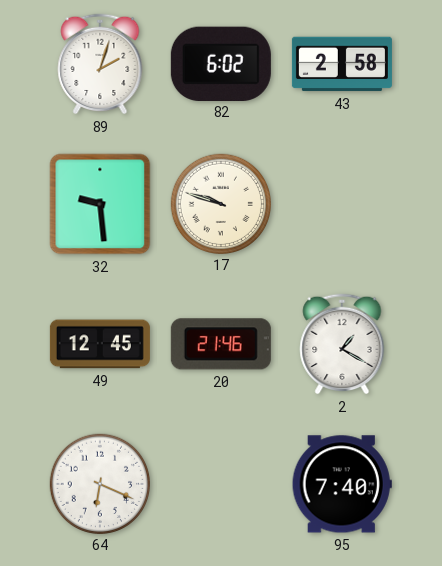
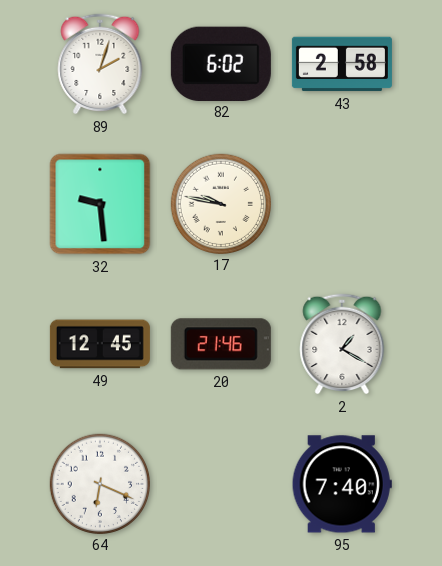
17: 9:48 -> 9:47 (220, 203)
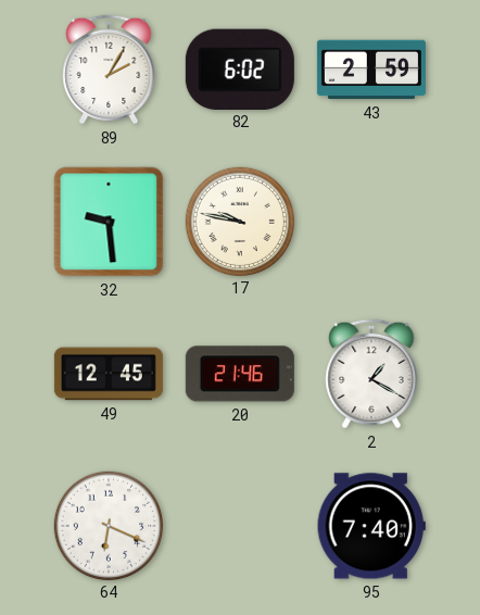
89: 2:03 -> 2:05 (109, 70)
43: 2:58 -> 2:59 (371, 70)
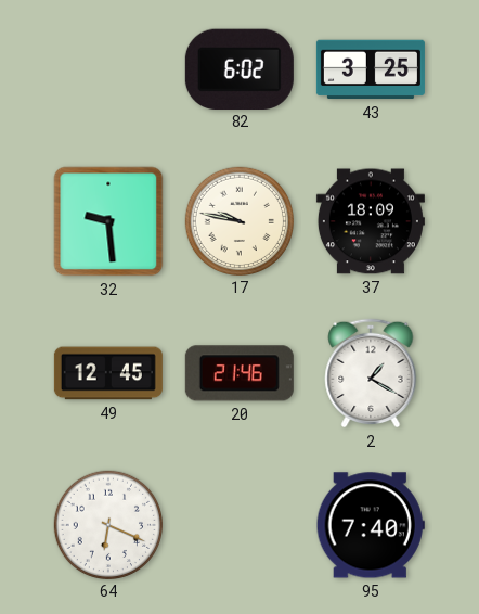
89: 2:05 -> none (109, 70)
43: 2:59 -> 3:25 (371, 69)
37: none -> 18:09 (371, 221)
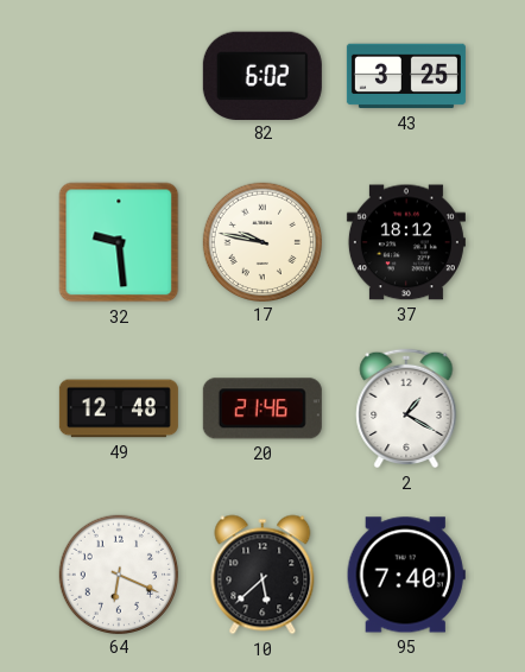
37: 18:09 -> 18:12 (406, 242)
49: 12:45 -> 12:48 (119, 408)
10: none -> 5:38 (262, 575)
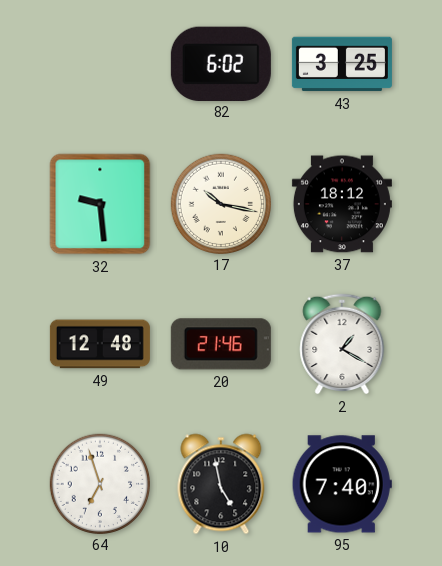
17: 9:47 -> 10:17 (220, 203)
64: 6:19 -> 6:57 (99, 483)
10: 5:38 -> 4:58 (221, 484)
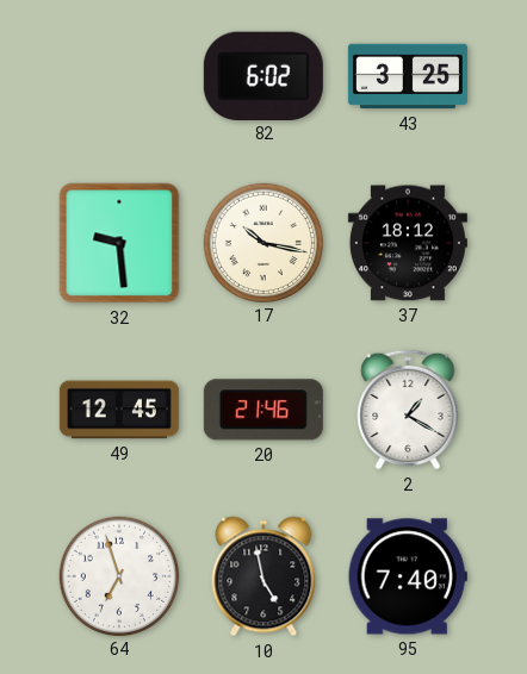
49: 12:48 -> 12:45 (119, 410)
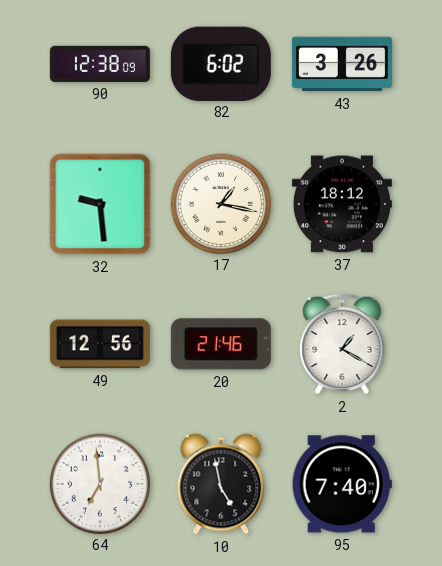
90: none -> 12:38 (100, 64)
43: 3:25 -> 3:26 (342, 64)
17: 10:17 -> 1:17 (220, 203)
49: 12:45 -> 12:56 (100, 344)
64: 6:57 -> 6:59 (99, 483)
